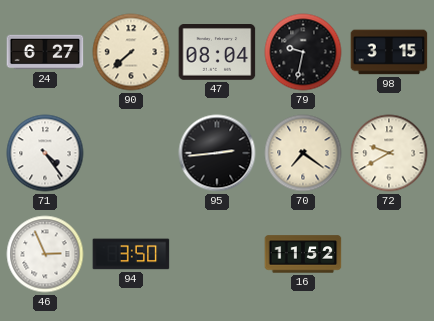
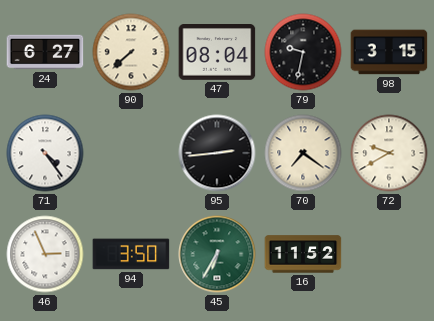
45: none -> 6:35 (217, 254)
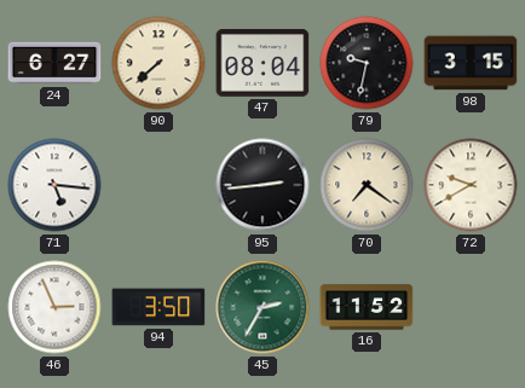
71: 4:24 -> 5:16 (54, 185)
45: 6:35 -> 2:35 (262, 307)
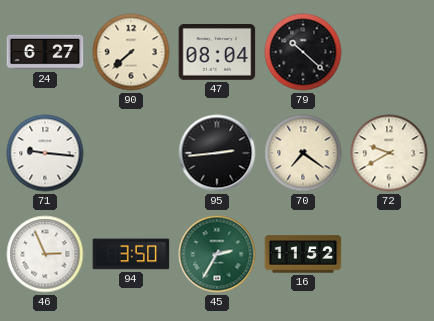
79: 9:32 -> 10:22 (303, 52)
98: 3:15 -> none (471, 63)
71: 5:16 -> 9:16 (45, 153)
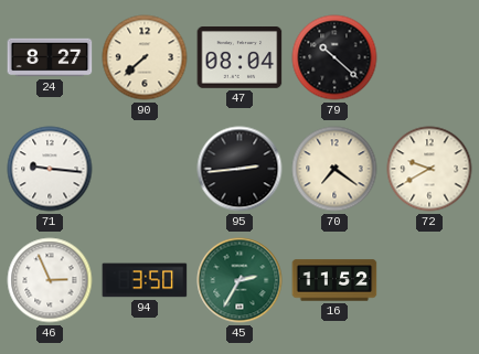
24: 6:27 -> 8:27 (50, 57)
